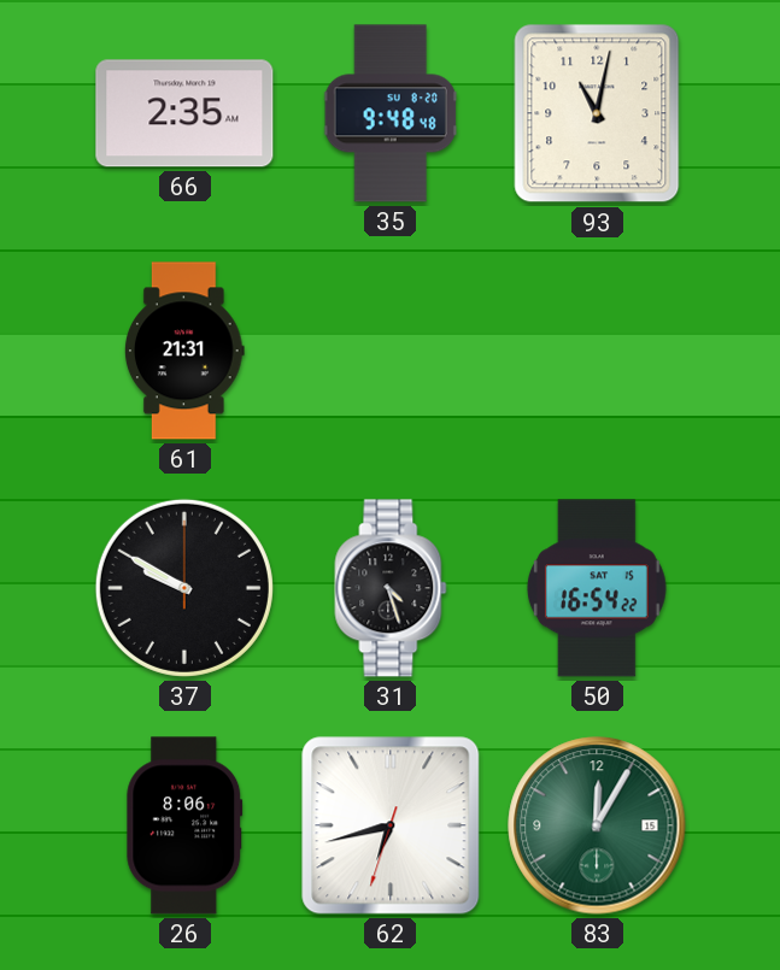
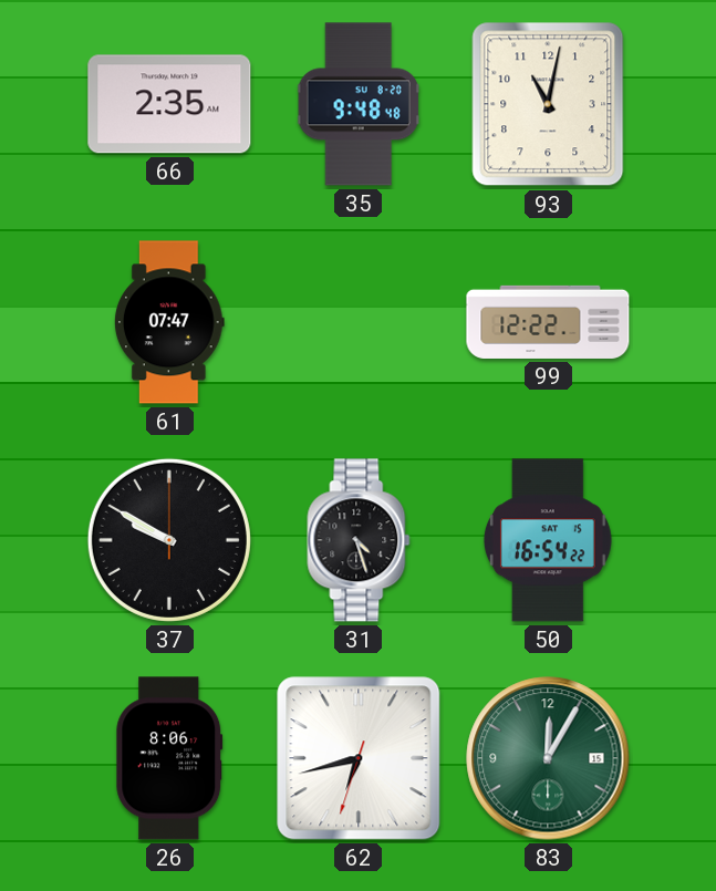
61: 21:31 -> 07:47 (169, 322)
99: none -> 12:22 (548, 322)
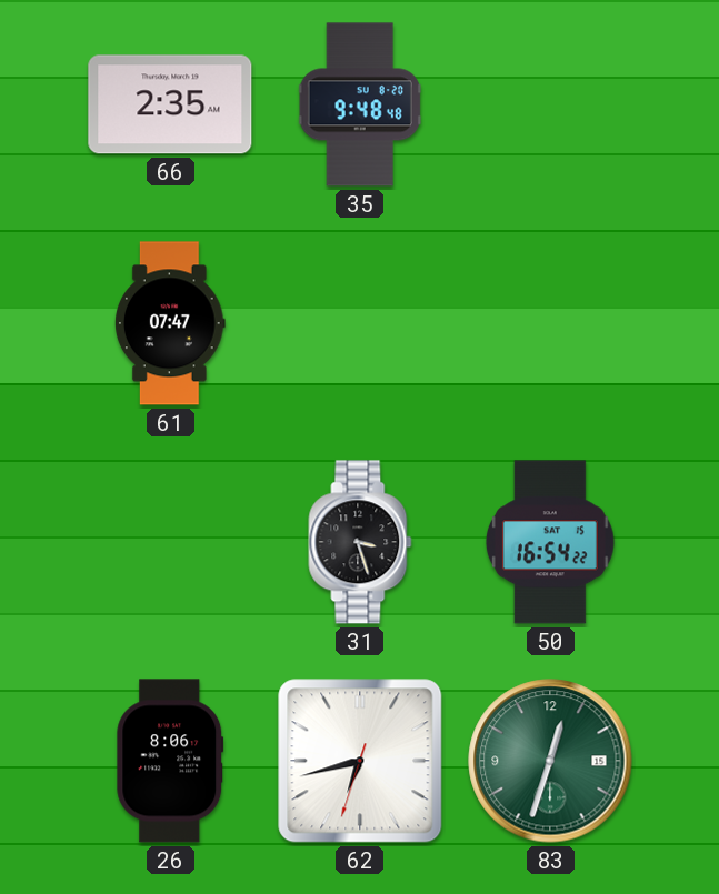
93: 11:02 -> none (548, 104)
99: 12:22 -> none (548, 322)
37: 9:50 -> none (169, 540)
31: 4:27 -> 3:27 (360, 542)
83: 12:05 -> 12:33 (550, 761)
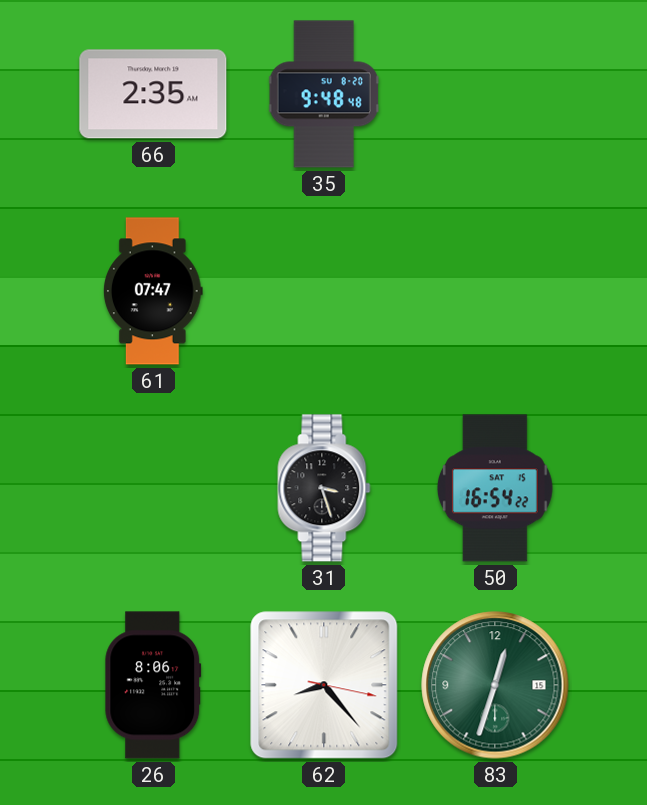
62: 6:42 -> 8:23 (324, 685)
